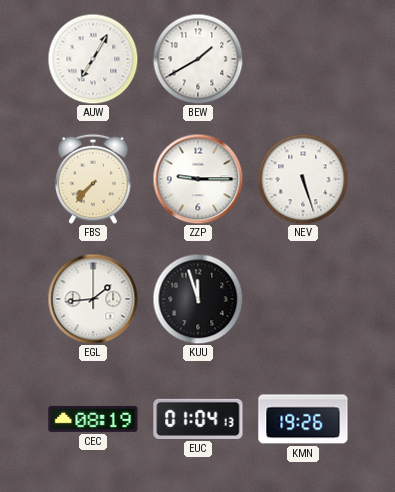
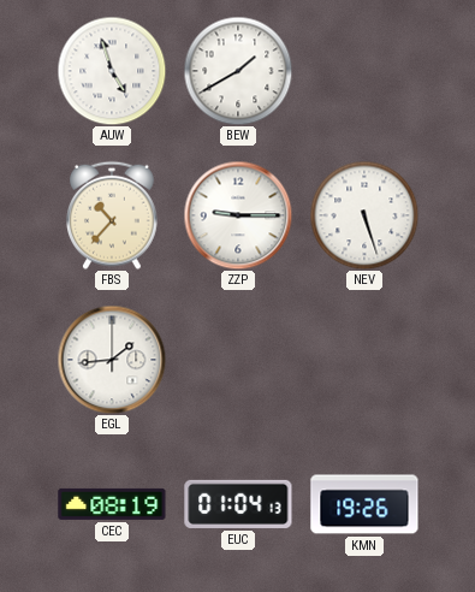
AUW: 7:05 -> 4:57 (112, 71)
FBS: 7:37 -> 10:37 (113, 215)
KUU: 11:57 -> none (198, 299)
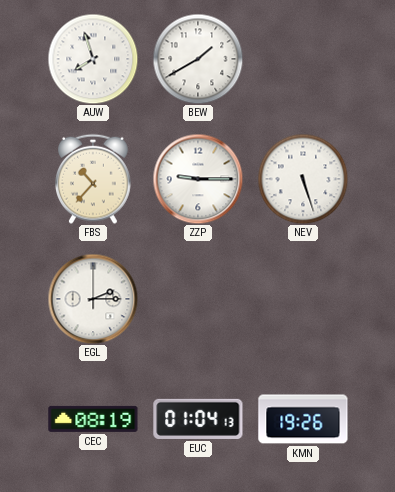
AUW: 4:57 -> 7:57 (93, 59)
EGL: 1:44 -> 2:15 (93, 299)
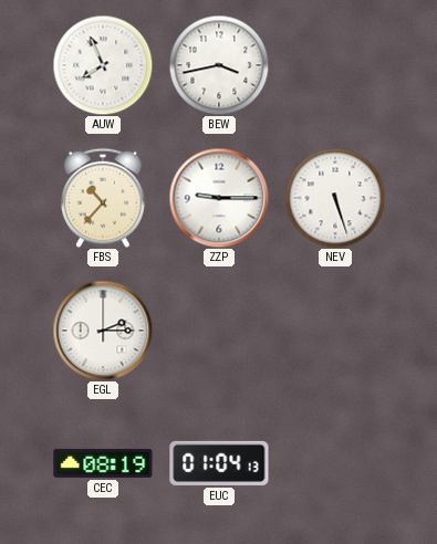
AUW: 7:57 -> 7:56 (103, 65)
BEW: 1:40 -> 3:43 (219, 65)
KMN: 19:26 -> none (303, 419)
